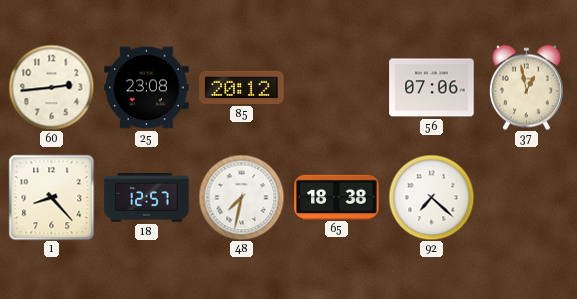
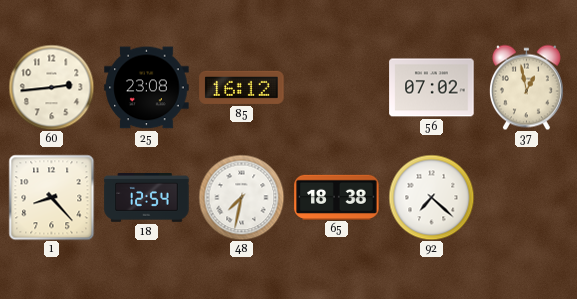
85: 20:12 -> 16:12 (242, 87)
56: 07:06 -> 07:02 (432, 88)
18: 12:57 -> 12:54 (147, 198)
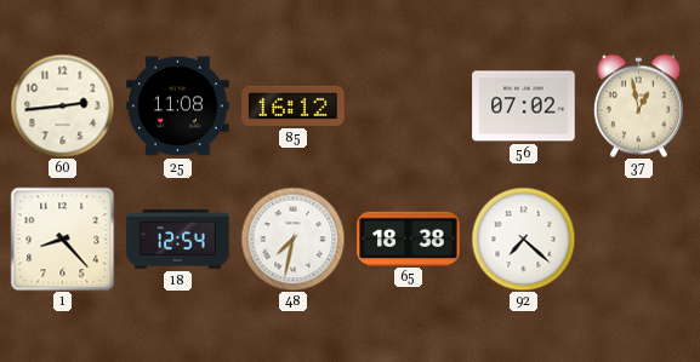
25: 23:08 -> 11:08 (178, 107)
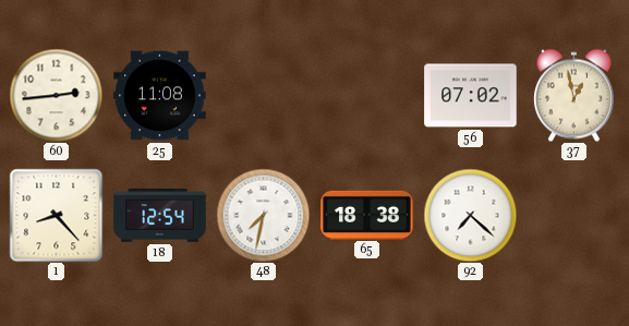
85: 16:12 -> none (294, 105)
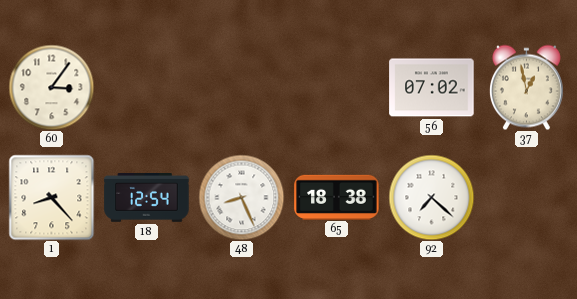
60: 2:44 -> 3:06 (51, 87)
25: 11:08 -> none (160, 96)
48: 7:32 -> 8:26 (241, 197)
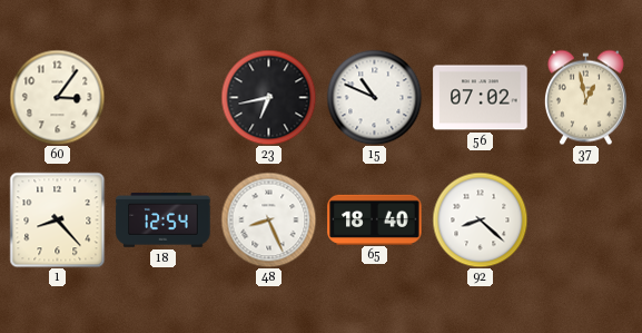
23: none -> 6:43 (268, 97)
15: none -> 10:49 (374, 97)
65: 18:38 -> 18:40 (375, 219)
92: 7:22 -> 8:22 (480, 219)
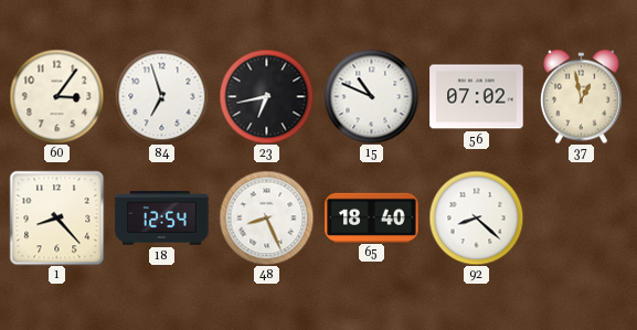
84: none -> 6:57 (161, 96)
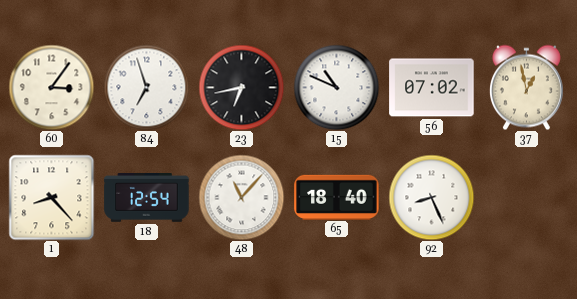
48: 8:26 -> 11:07 (241, 197)
92: 8:22 -> 8:26 (431, 197)
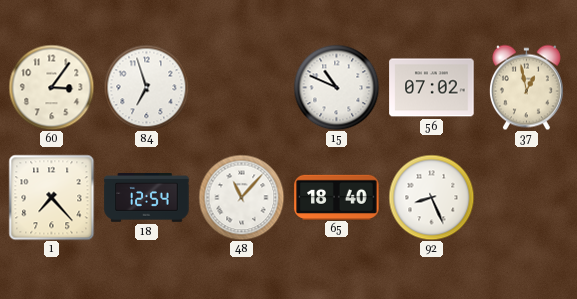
23: 6:43 -> none (241, 87)
1: 8:23 -> 7:23 (51, 197)
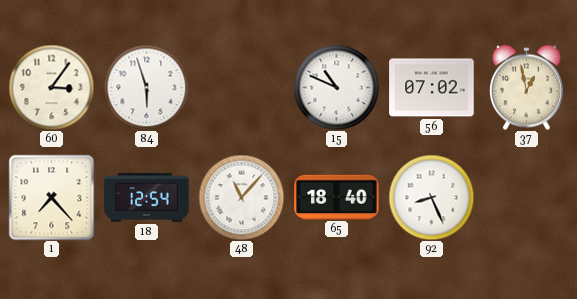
84: 6:57 -> 5:57 (146, 87)
